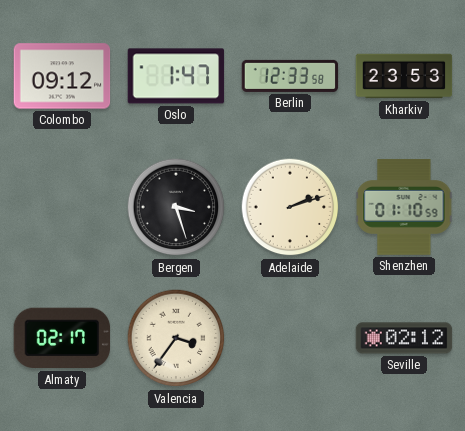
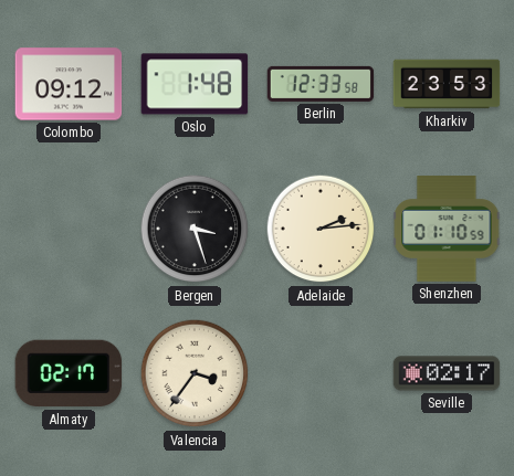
Oslo: 1:47 -> 1:48 (195, 84)
Adelaide: 2:12 -> 2:14 (321, 229)
Seville: 02:12 -> 02:17 (447, 373)
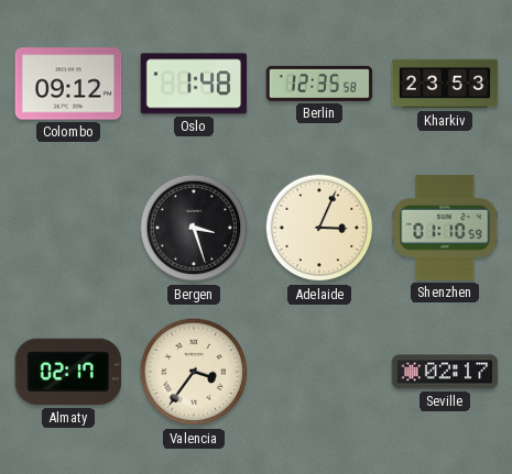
Berlin: 12:33 -> 12:35 (319, 84)
Adelaide: 2:14 -> 3:04 (319, 228)
